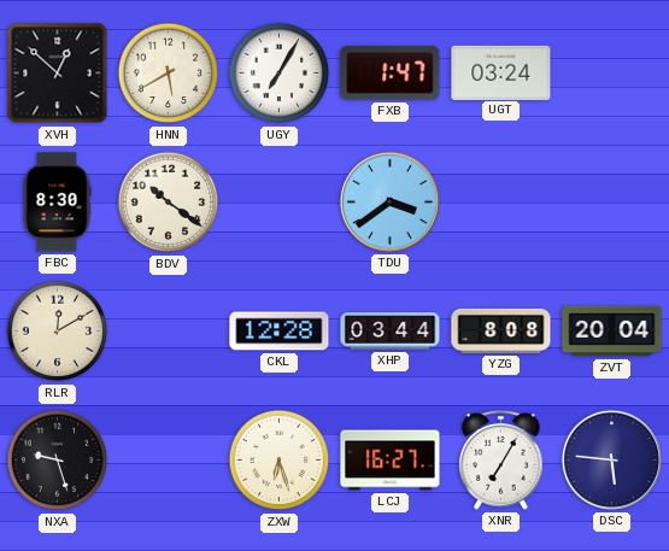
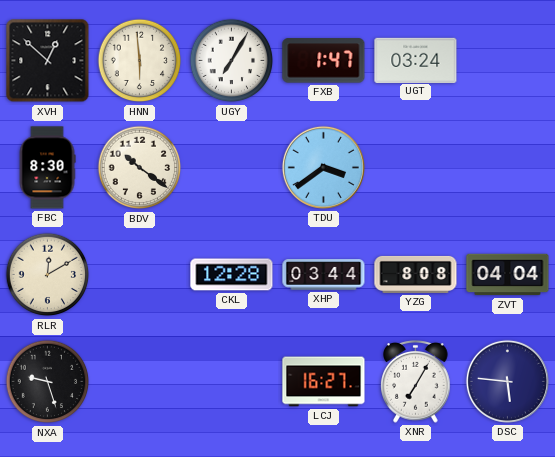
HNN: 5:40 -> 5:59 (140, 61)
ZVT: 20:04 -> 04:04 (508, 275)
ZXW: 6:27 -> none (280, 461)
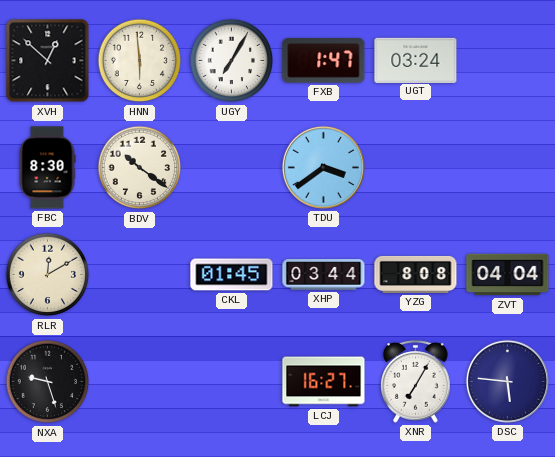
CKL: 12:28 -> 01:45 (232, 275)
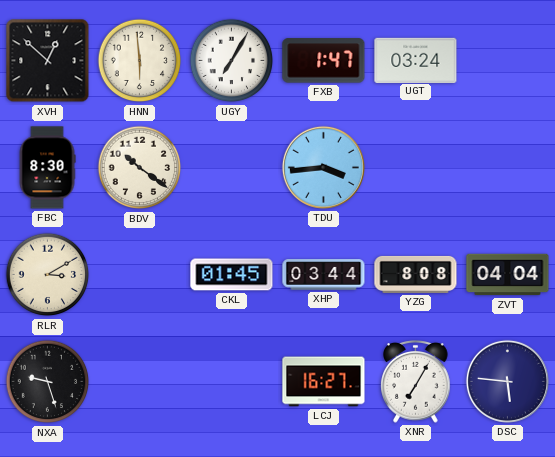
TDU: 3:39 -> 3:44 (323, 167)
RLR: 12:10 -> 3:10 (48, 275)
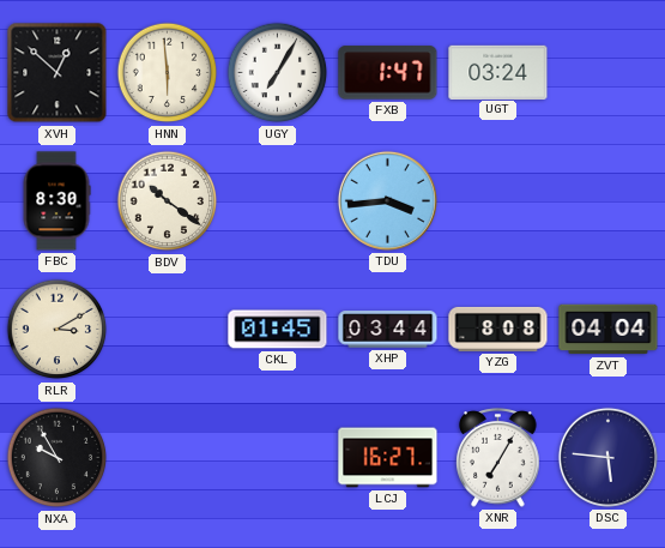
NXA: 9:27 -> 9:55 (58, 458)
